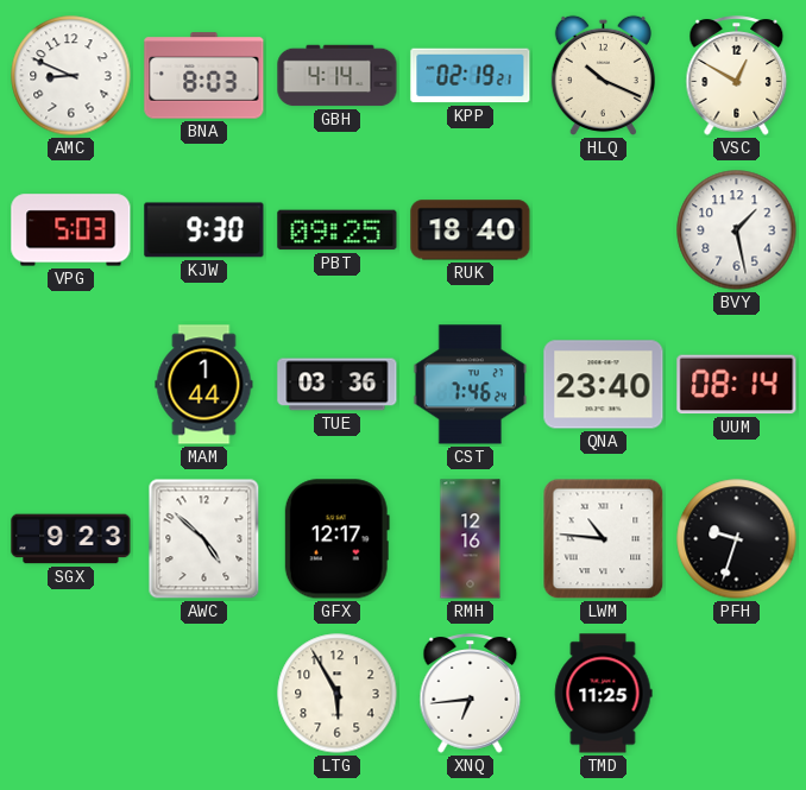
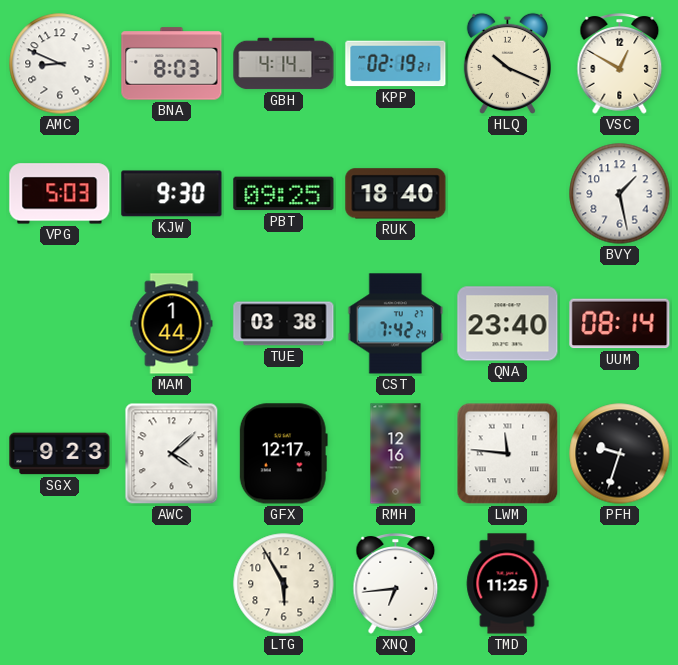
TUE: 03:36 -> 03:38 (284, 324)
CST: 7:46 -> 7:42 (396, 324)
AWC: 4:52 -> 4:08 (172, 454)
LWM: 10:46 -> 11:46 (508, 454)
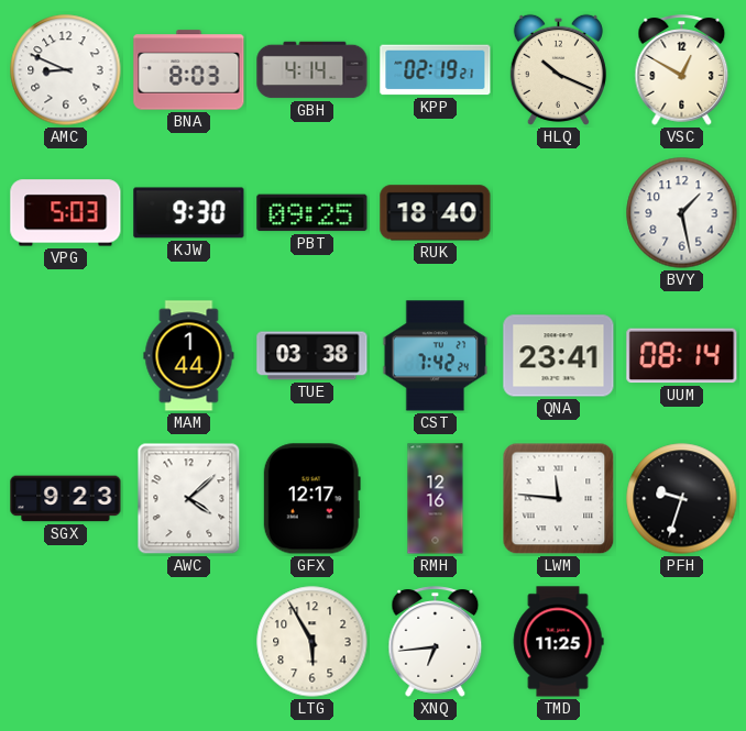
QNA: 23:40 -> 23:41 (559, 356)
